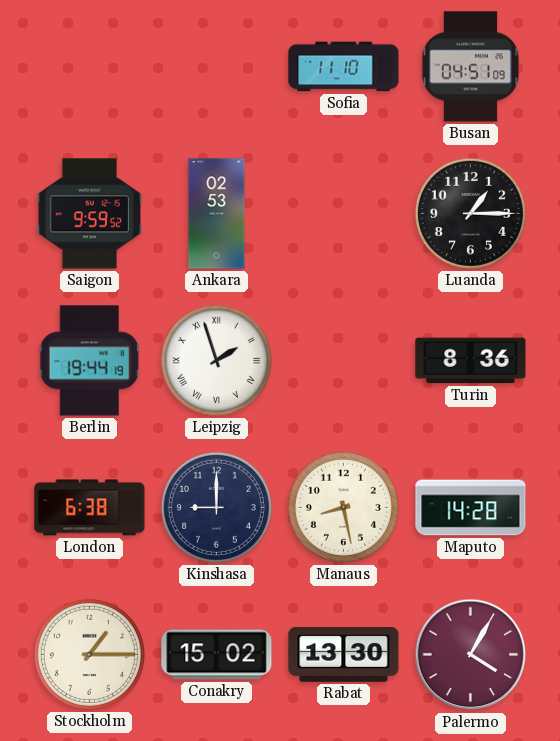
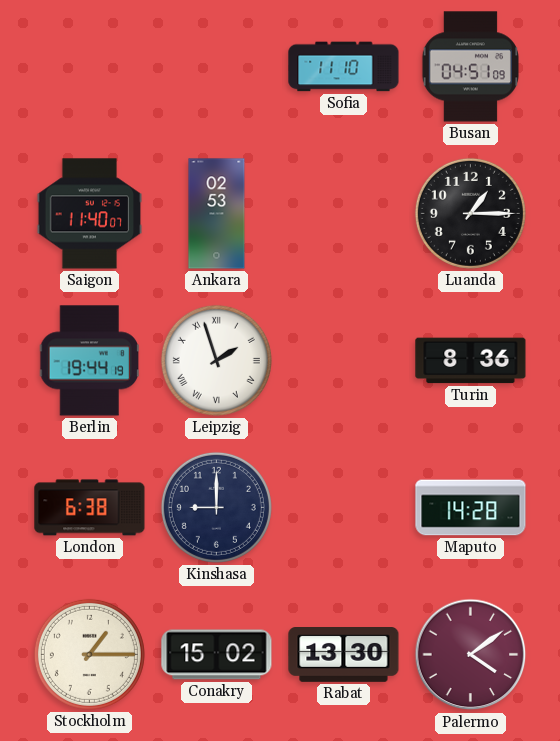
Saigon: 9:59 -> 11:40 (90, 214)
Manaus: 8:28 -> none (343, 507)
Palermo: 4:05 -> 4:09 (471, 655)
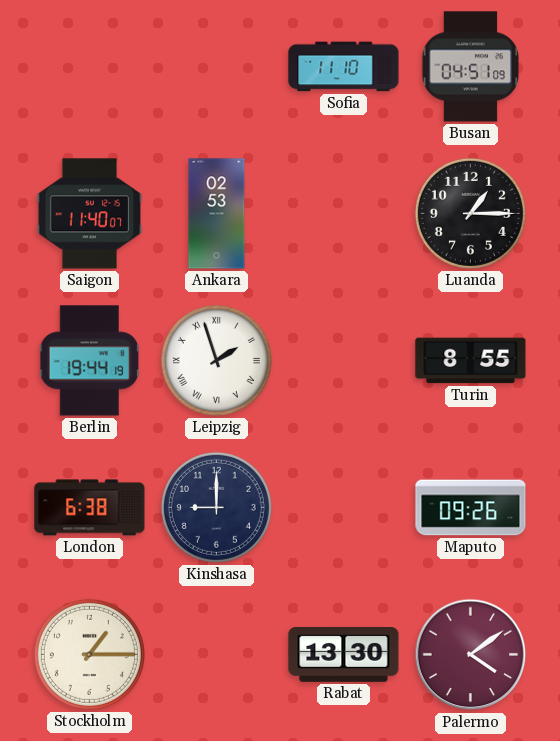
Turin: 8:36 -> 8:55 (471, 361)
Maputo: 14:28 -> 09:26 (471, 508)
Conakry: 15:02 -> none (217, 655)
